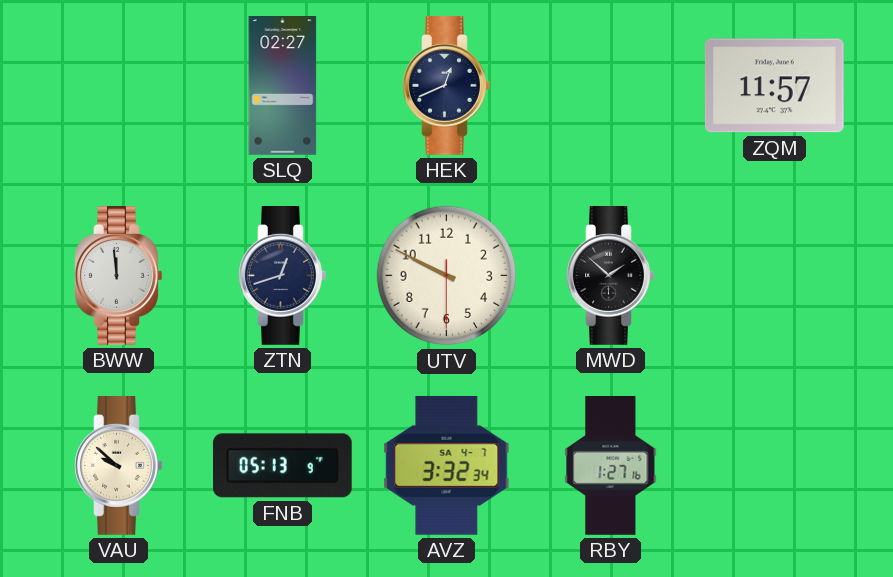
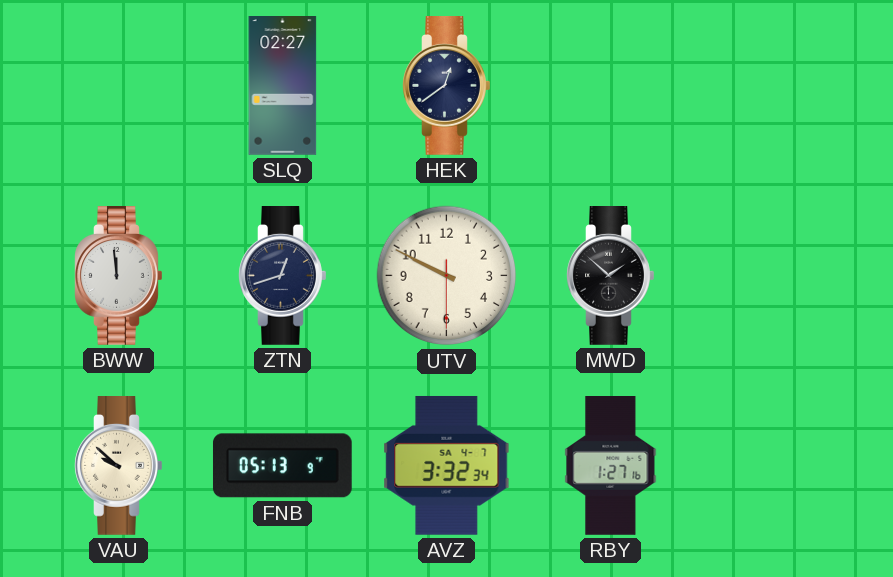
HEK: 12:41 -> 12:39 (447, 86)
ZQM: 11:57 -> none (774, 86)
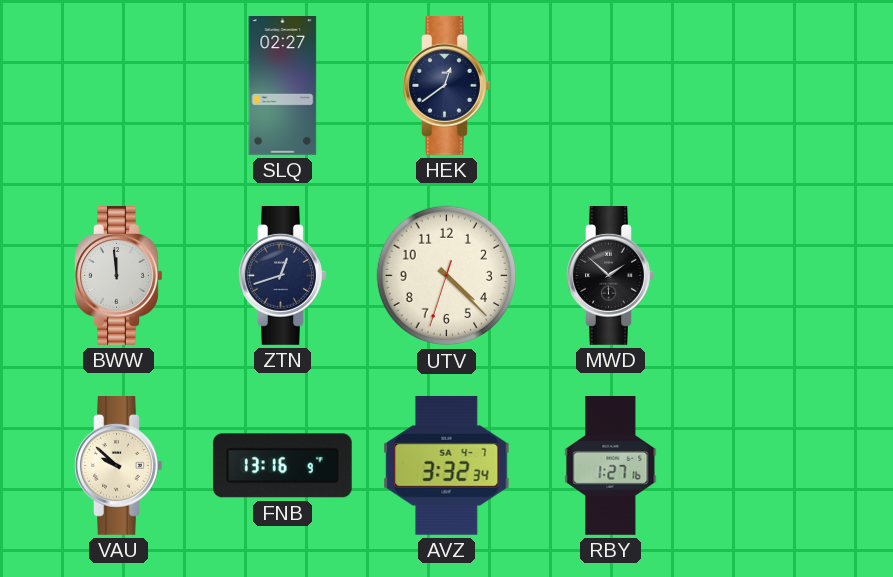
UTV: 9:49 -> 4:22 (447, 276)
FNB: 05:13 -> 13:16 (282, 466)
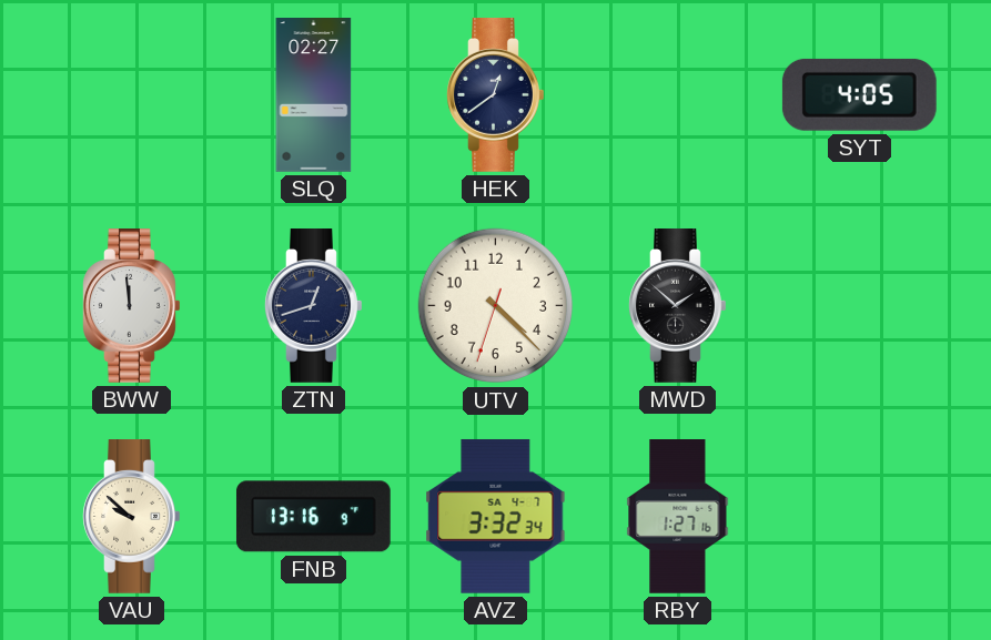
SYT: none -> 4:05 (859, 94)
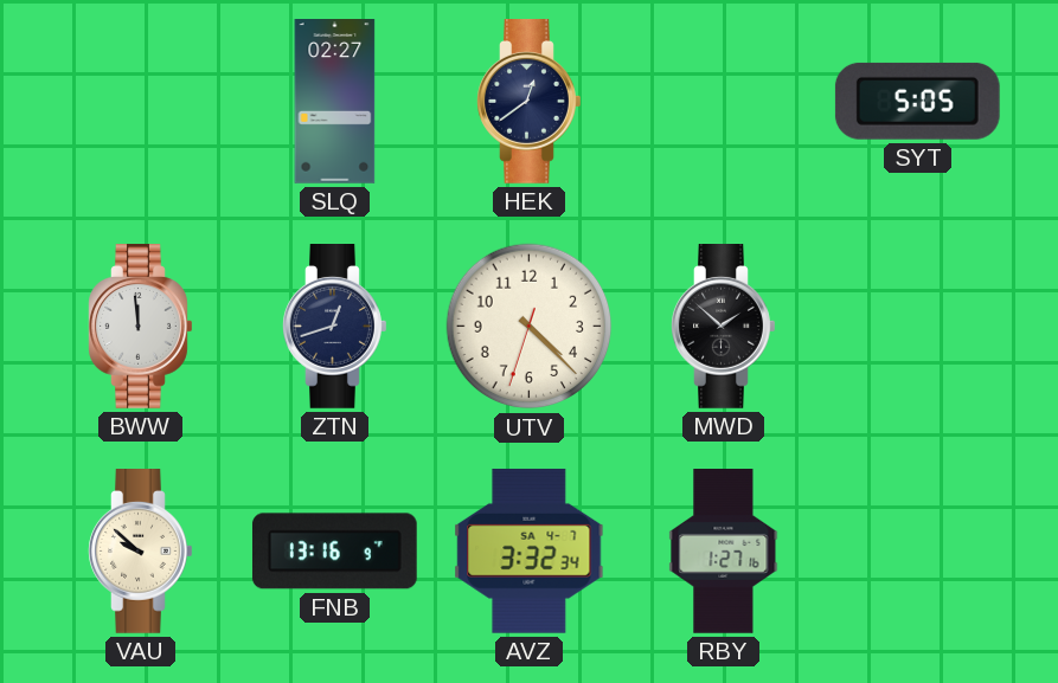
SYT: 4:05 -> 5:05 (917, 101)
